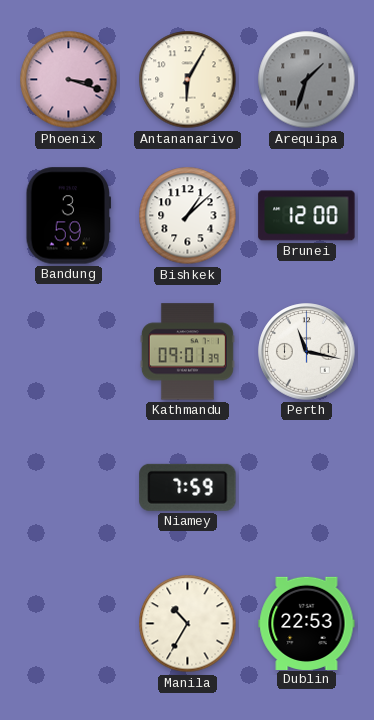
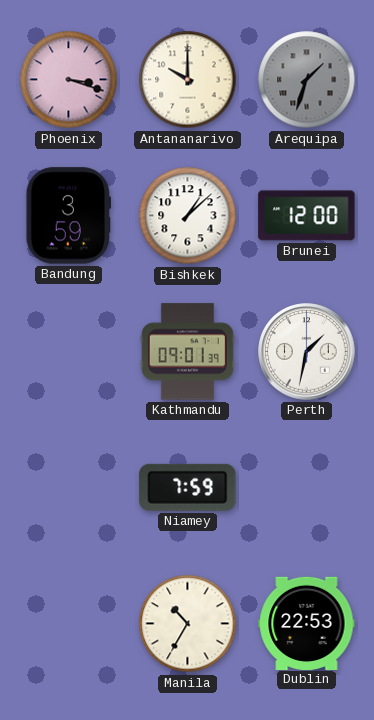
Antananarivo: 6:05 -> 10:00 (188, 80)
Perth: 11:17 -> 1:32 (307, 352)
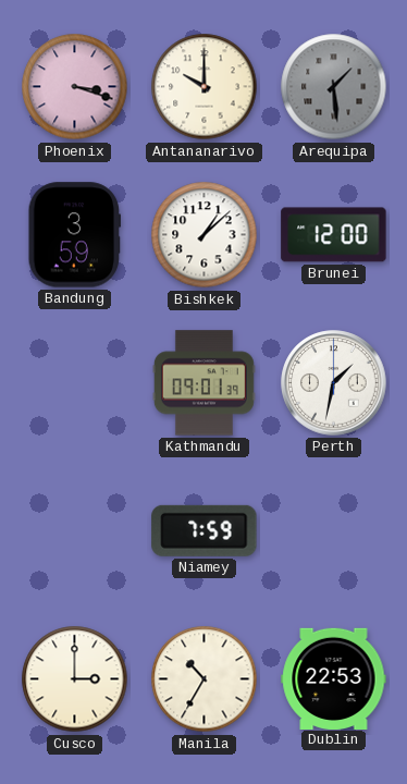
Arequipa: 1:33 -> 1:29 (334, 87)
Cusco: none -> 3:00 (75, 679)
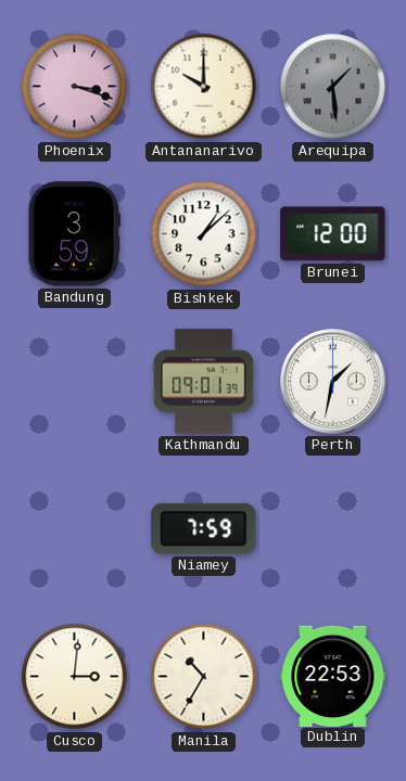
Cusco: 3:00 -> 3:01 (75, 677)
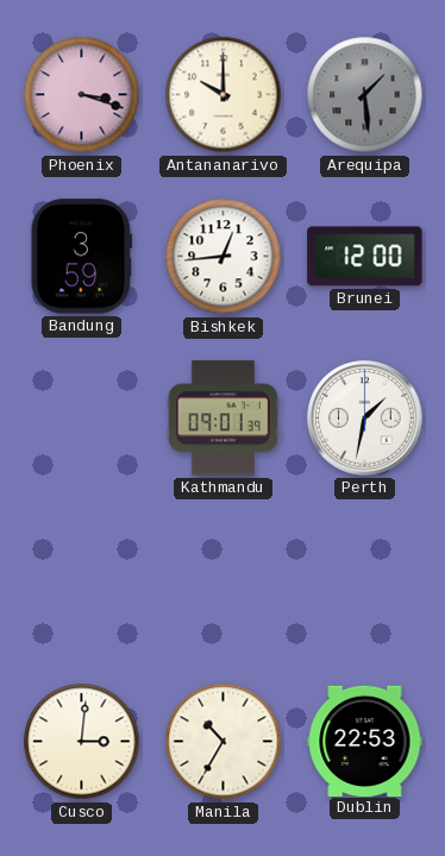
Bishkek: 1:08 -> 12:44 (224, 257)
Niamey: 7:59 -> none (204, 528)
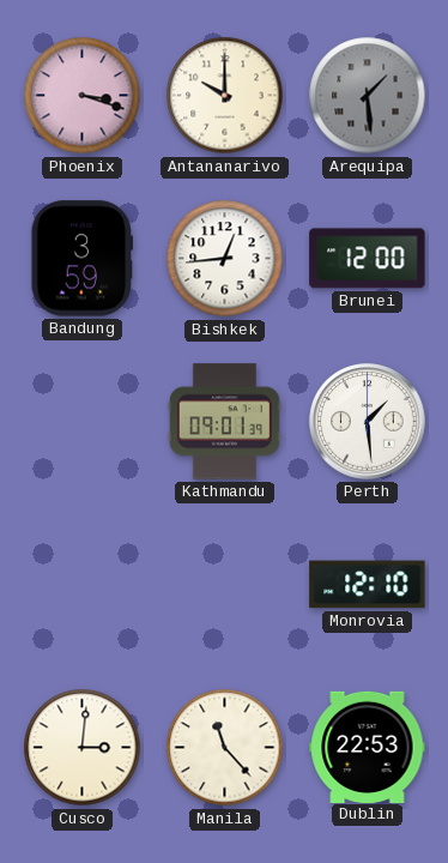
Perth: 1:32 -> 1:29 (368, 422)
Monrovia: none -> 12:10 (368, 585)
Manila: 10:35 -> 11:23 (225, 748)
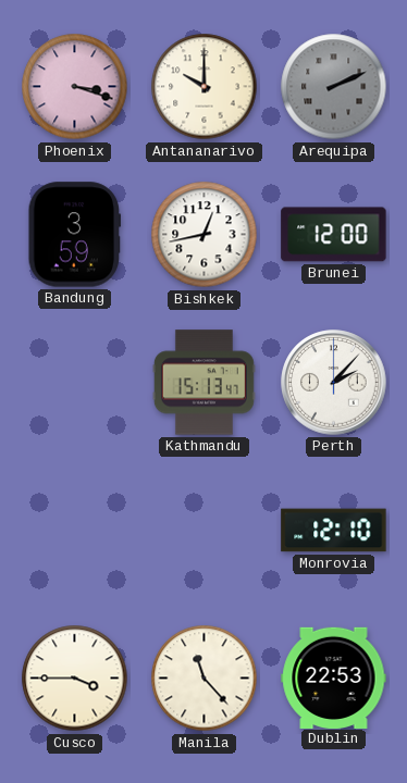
Arequipa: 1:29 -> 2:11 (334, 87)
Bishkek: 12:44 -> 12:43 (205, 235)
Kathmandu: 09:01 -> 15:13 (203, 383)
Perth: 1:29 -> 2:07 (334, 383)
Cusco: 3:01 -> 3:45 (75, 679)
